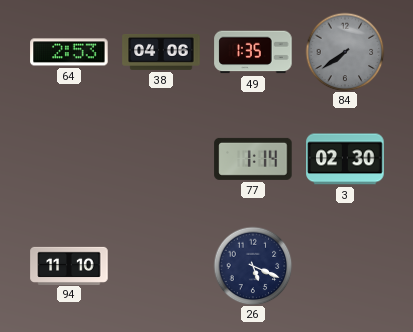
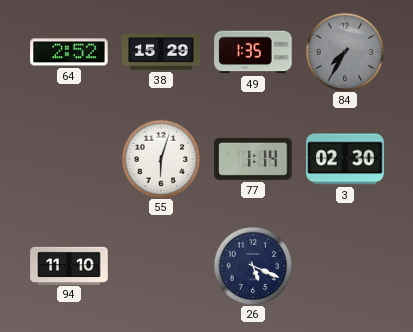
64: 2:53 -> 2:52 (69, 52)
38: 04:06 -> 15:29 (161, 53)
84: 7:39 -> 7:35 (345, 52)
55: none -> 6:03 (161, 159)
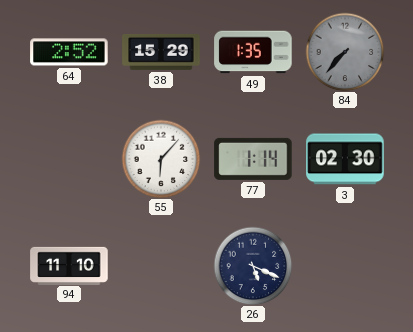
84: 7:35 -> 7:37 (345, 52)
55: 6:03 -> 6:07 (161, 159)
